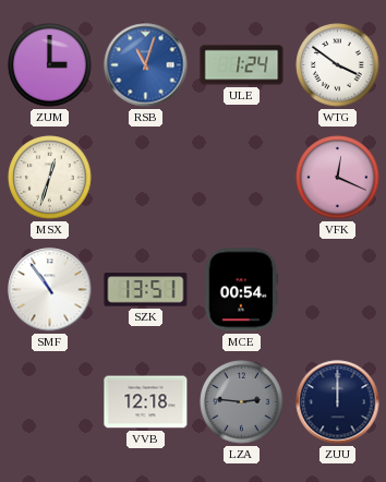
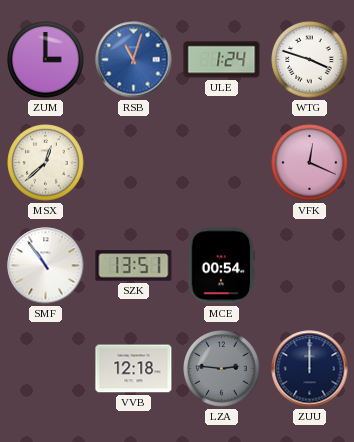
WTG: 3:51 -> 3:48 (310, 60)
MSX: 12:33 -> 12:38 (46, 163)
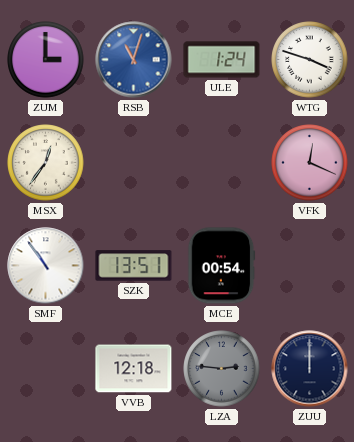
MSX: 12:38 -> 12:36 (46, 163)
